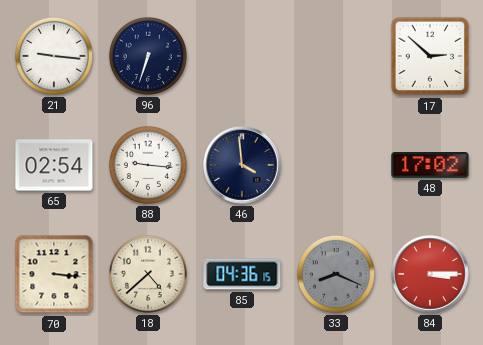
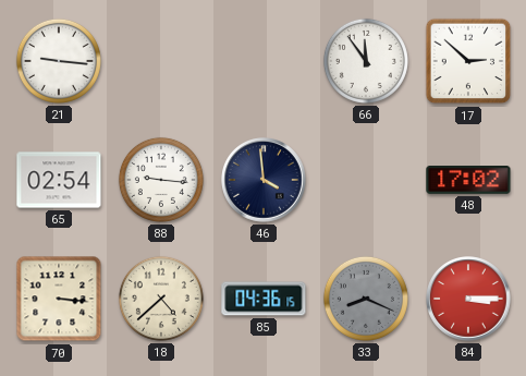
96: 6:33 -> none (148, 56)
66: none -> 11:54 (366, 61)
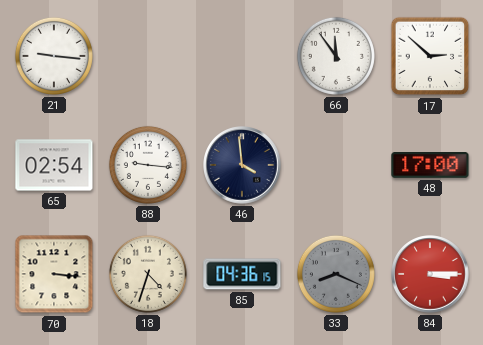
48: 17:02 -> 17:00 (430, 166)
18: 4:38 -> 4:33 (148, 274)
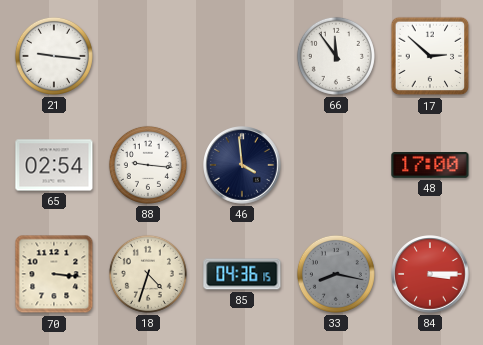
33: 8:19 -> 8:17 (336, 274)
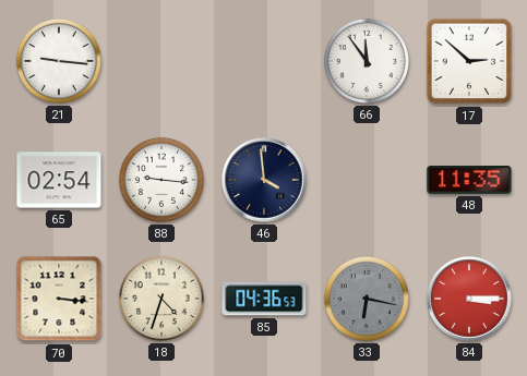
48: 17:00 -> 11:35 (469, 181)
85: 04:36:15 -> 04:36:53 (264, 299)
33: 8:17 -> 6:17 (367, 299)
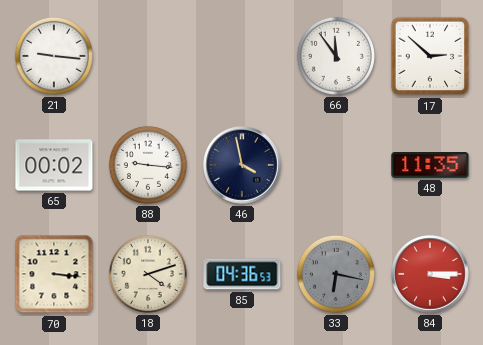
65: 02:54 -> 00:02 (54, 165)
46: 3:59 -> 3:58 (242, 165)
18: 4:33 -> 4:12 (148, 274)
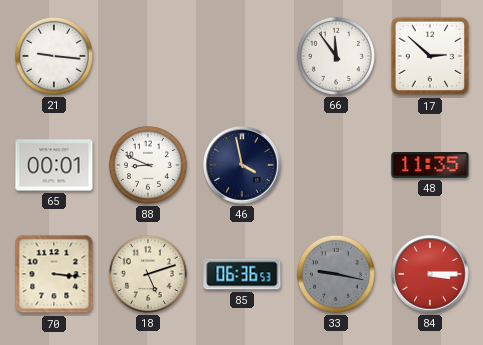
65: 00:02 -> 00:01 (54, 165)
88: 9:16 -> 8:49 (148, 165)
18: 4:12 -> 5:12 (148, 274)
85: 04:36 -> 06:36 (242, 274)
33: 6:17 -> 9:17 (336, 274)
